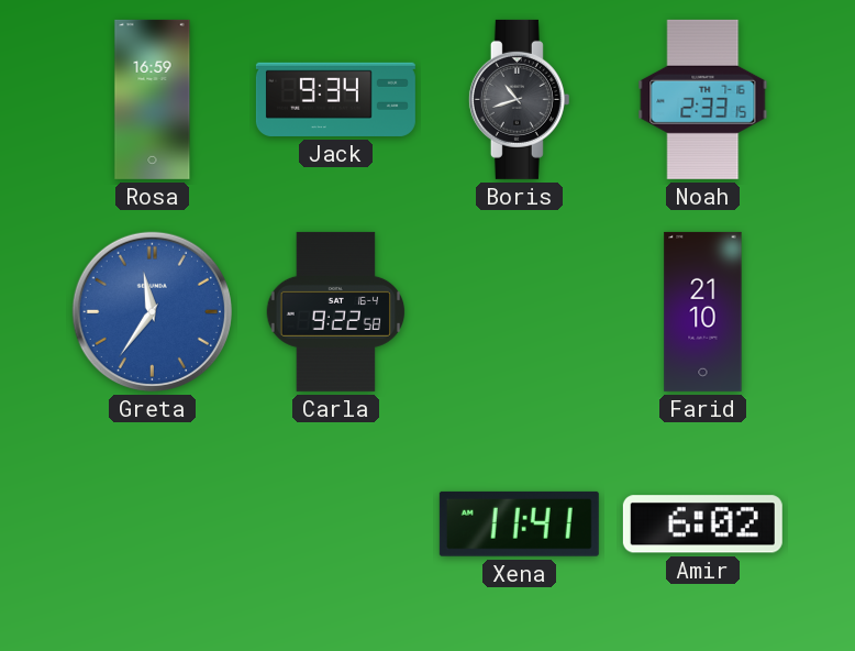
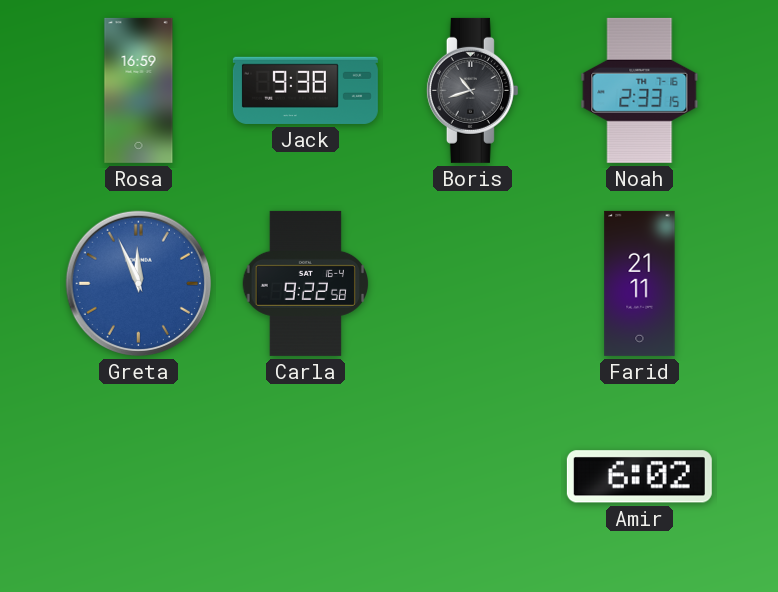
Jack: 9:34 -> 9:38 (305, 90)
Greta: 11:36 -> 11:56 (138, 283)
Farid: 21:10 -> 21:11 (640, 283)
Xena: 11:41 -> none (519, 523)
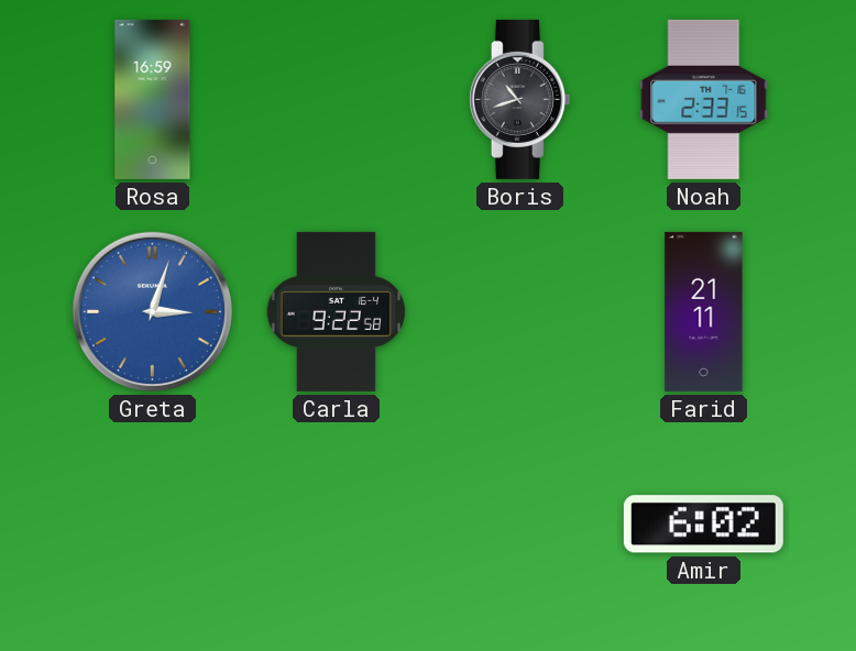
Jack: 9:38 -> none (305, 90)
Greta: 11:56 -> 3:03 (152, 311)
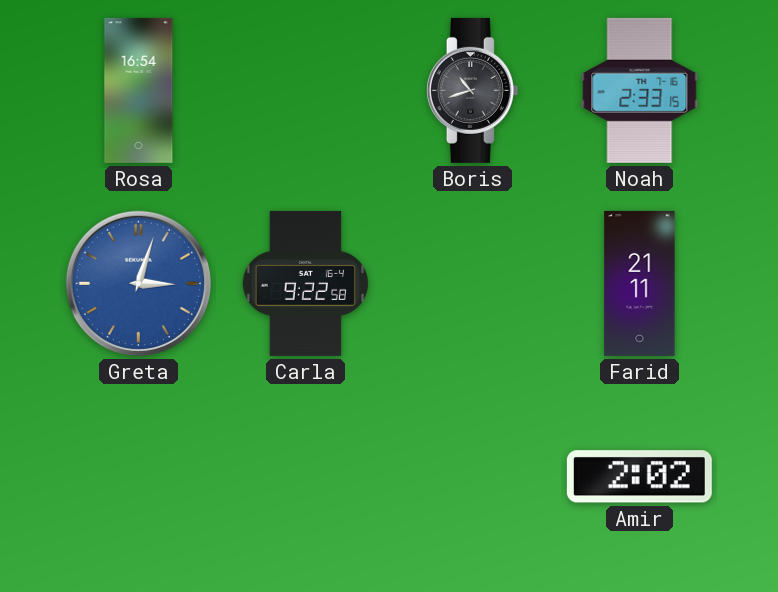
Rosa: 16:59 -> 16:54 (139, 90)
Amir: 6:02 -> 2:02 (639, 477)
